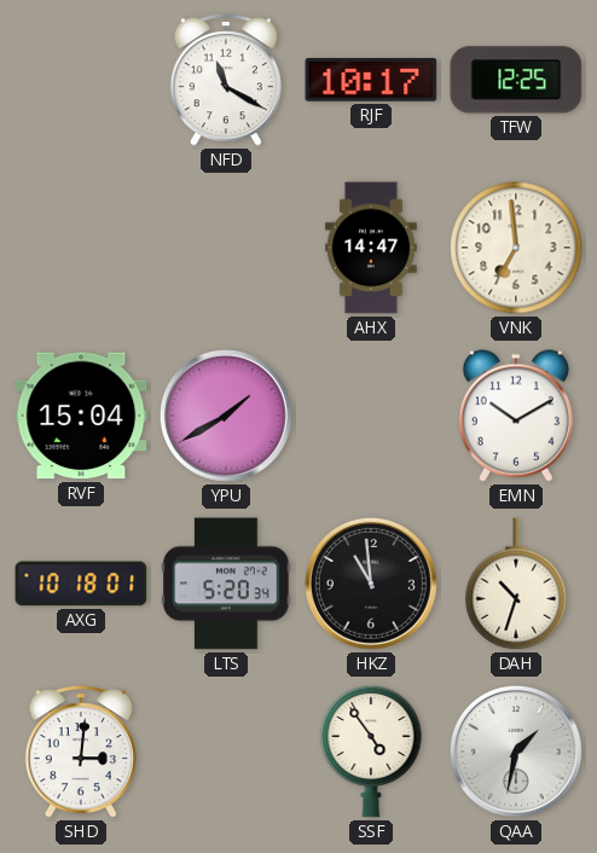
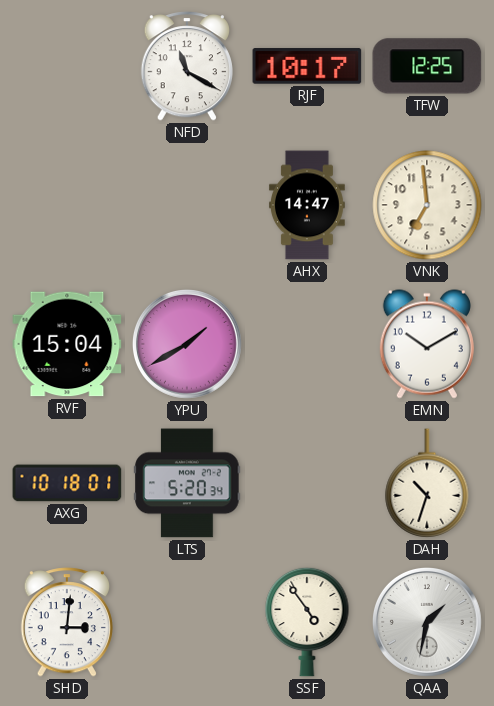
HKZ: 10:59 -> none (371, 584)
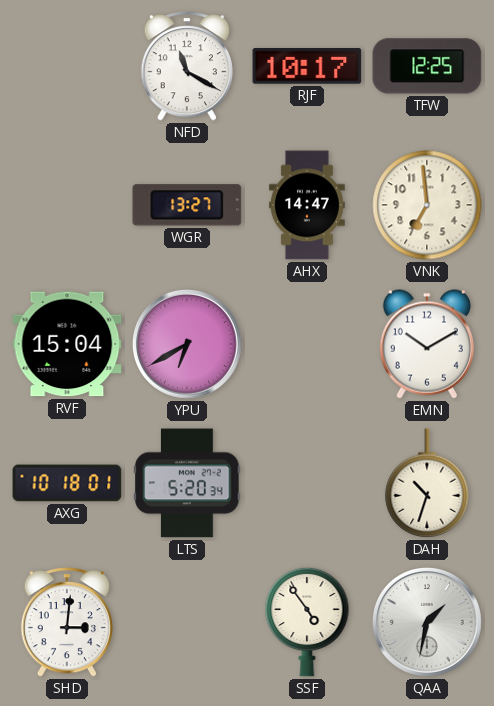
WGR: none -> 13:27 (187, 205)
YPU: 1:40 -> 6:40 (187, 344)
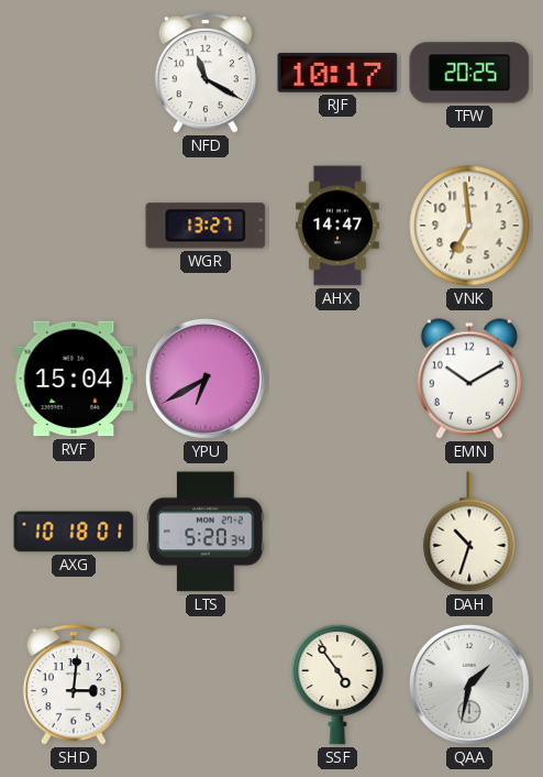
TFW: 12:25 -> 20:25 (469, 73)
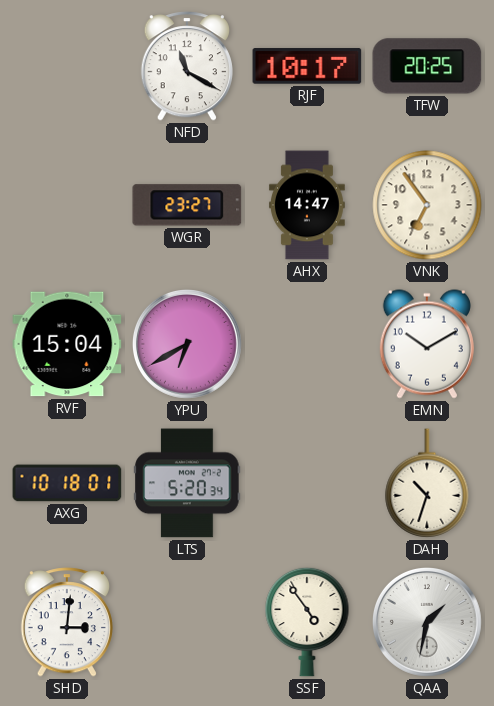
WGR: 13:27 -> 23:27 (187, 205)
VNK: 6:59 -> 6:54 (427, 205)
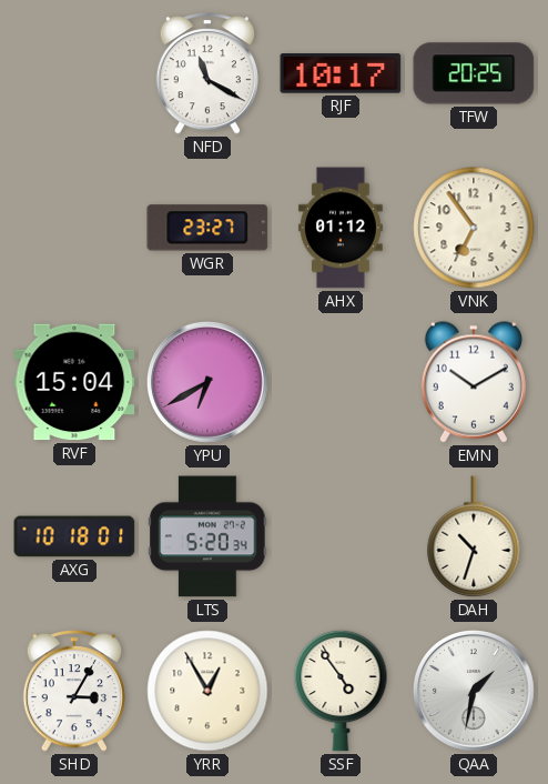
AHX: 14:47 -> 01:12 (341, 228)
SHD: 3:01 -> 3:05 (74, 691)
YRR: none -> 12:55 (207, 691)
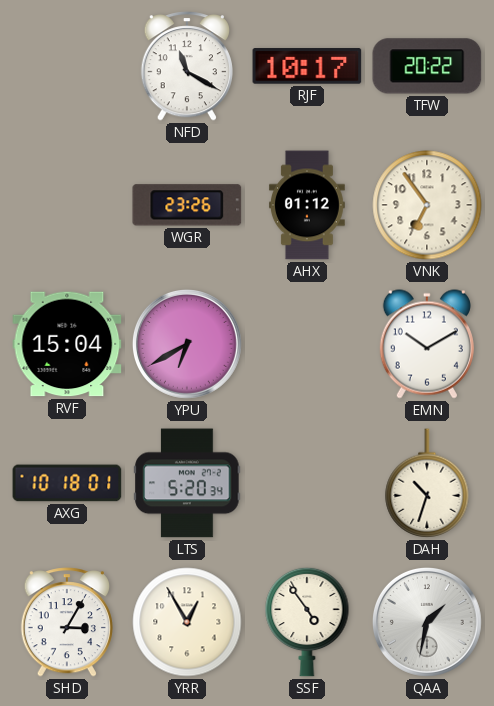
TFW: 20:25 -> 20:22 (427, 66)
WGR: 23:27 -> 23:26 (187, 205)
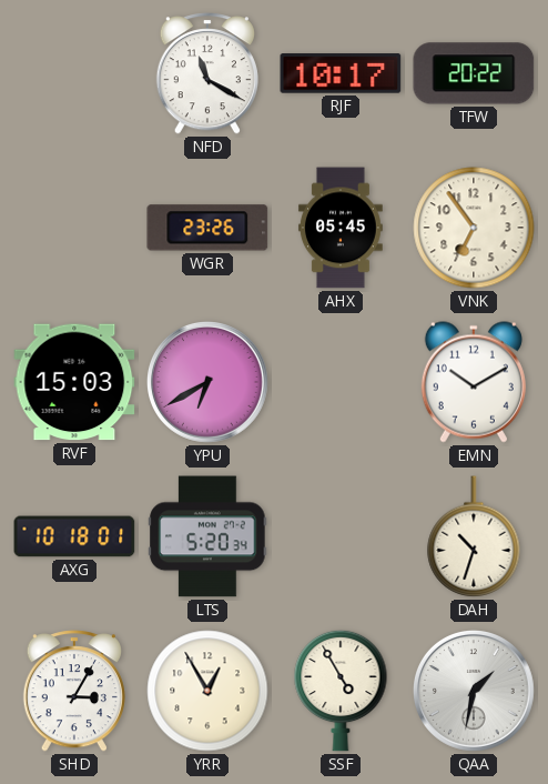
AHX: 01:12 -> 05:45 (341, 228)
RVF: 15:04 -> 15:03 (74, 382)
SSF: 4:54 -> 4:55 (341, 691)
